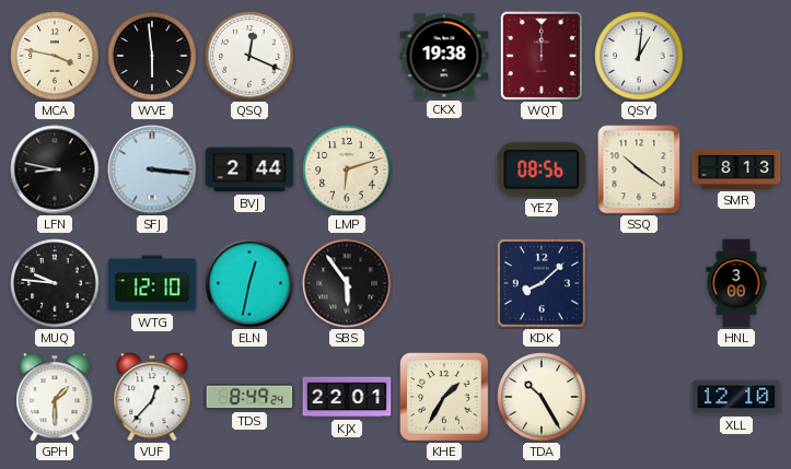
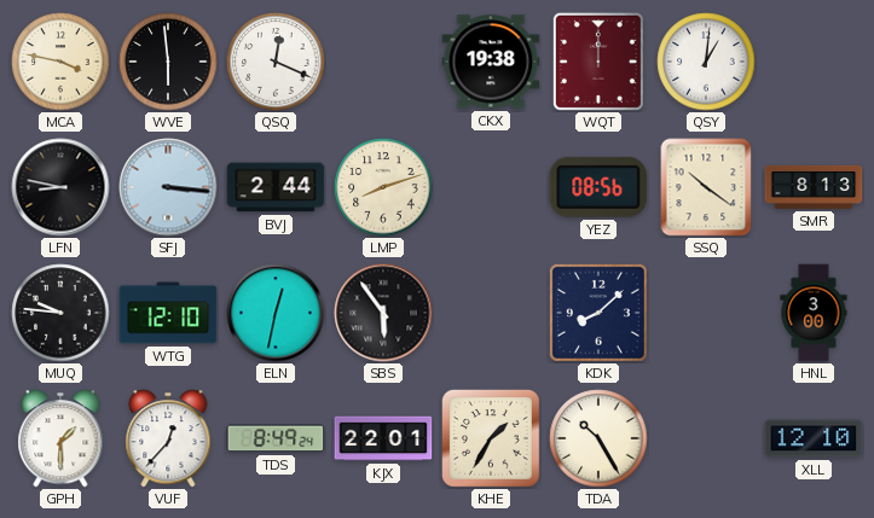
LMP: 6:12 -> 8:12 (383, 187)
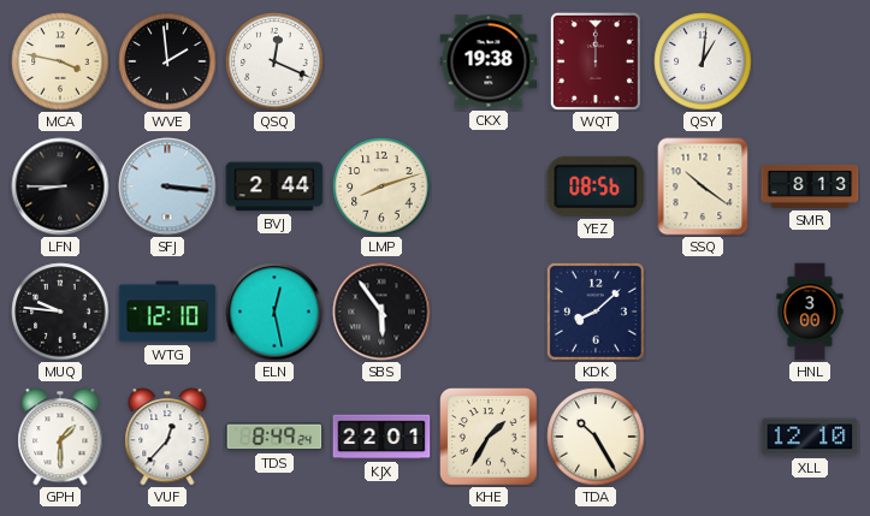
WVE: 5:59 -> 1:59 (167, 61)
LFN: 8:47 -> 8:45 (60, 186)
ELN: 12:32 -> 12:28 (274, 312)
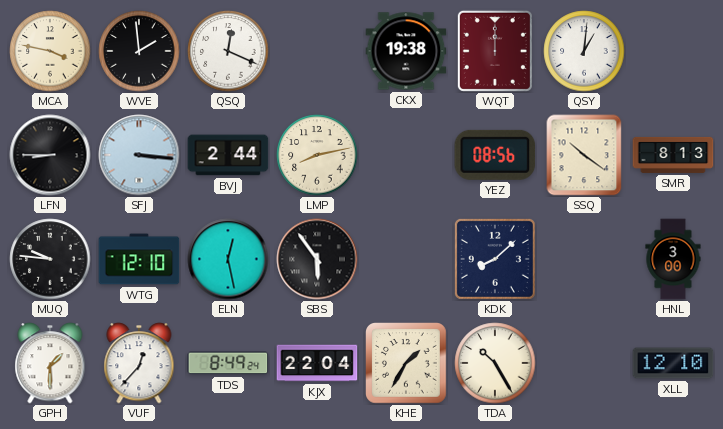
LMP: 8:12 -> 8:13 (317, 155)
KJX: 22:01 -> 22:04 (317, 363)
